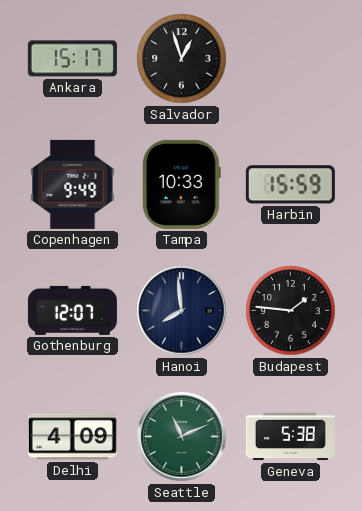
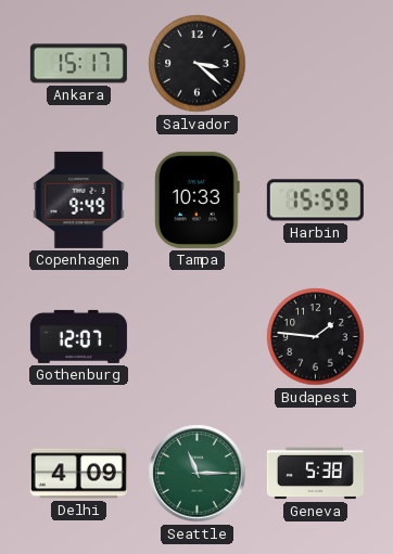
Salvador: 12:57 -> 3:22 (198, 64)
Hanoi: 7:59 -> none (182, 311)
Seattle: 11:11 -> 11:15 (198, 474)
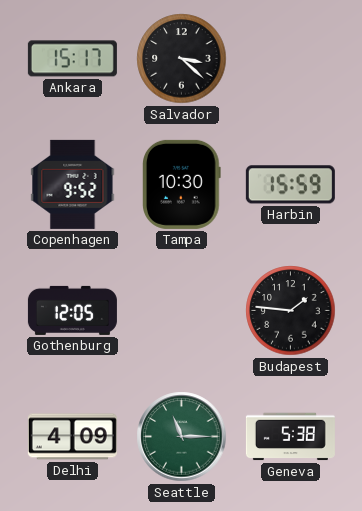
Copenhagen: 9:49 -> 9:52 (73, 184)
Tampa: 10:33 -> 10:30 (182, 184)
Gothenburg: 12:07 -> 12:05 (72, 310)
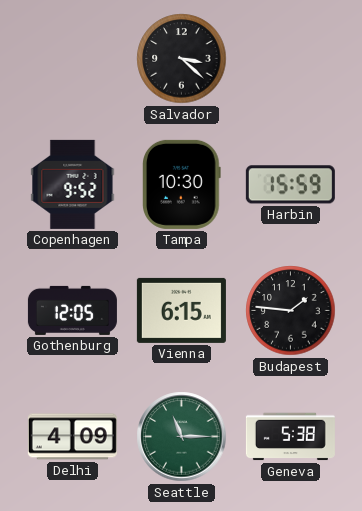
Ankara: 15:17 -> none (72, 59)
Vienna: none -> 6:15 (181, 310)
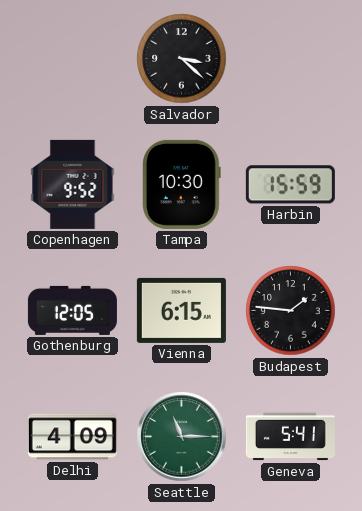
Geneva: 5:38 -> 5:41 (290, 437)
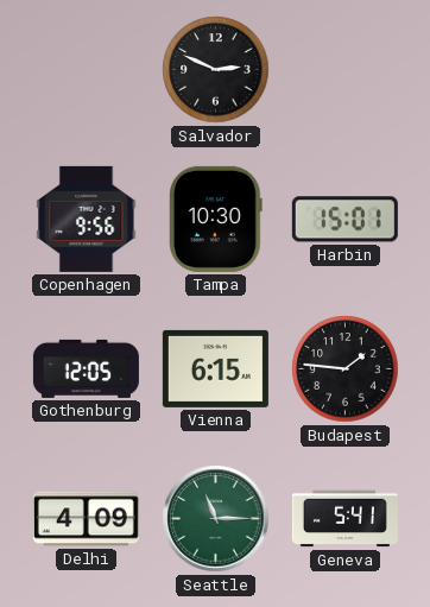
Salvador: 3:22 -> 2:49 (216, 70)
Copenhagen: 9:52 -> 9:56 (87, 219)
Harbin: 15:59 -> 15:01 (344, 220)
